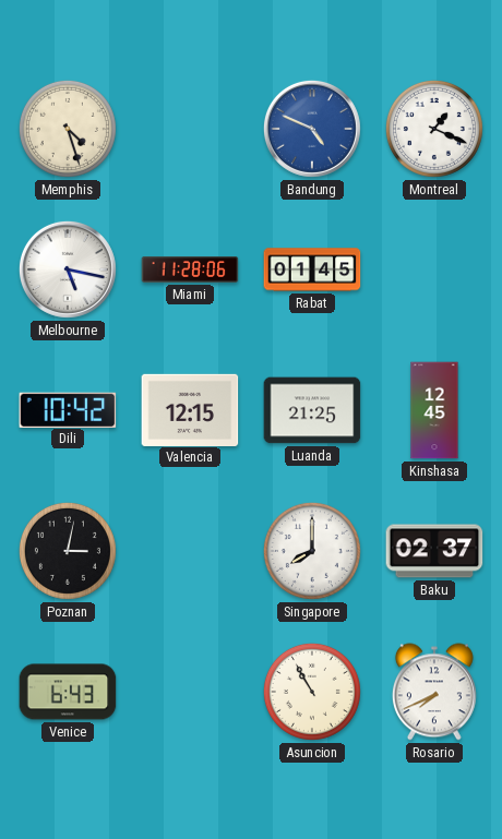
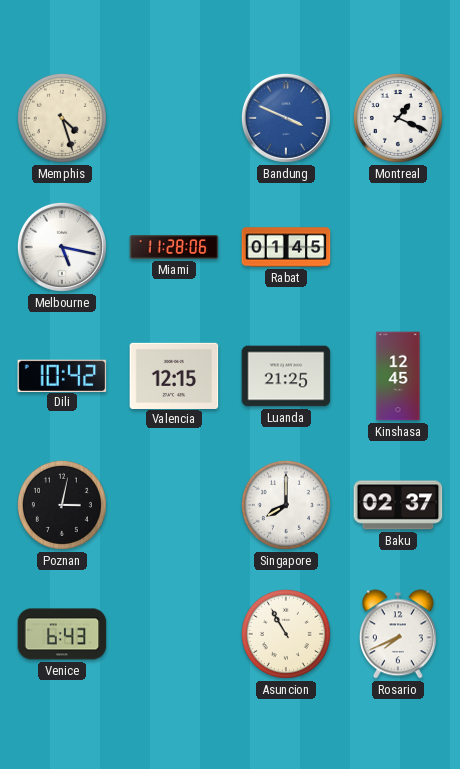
Bandung: 4:49 -> 3:49 (286, 118)
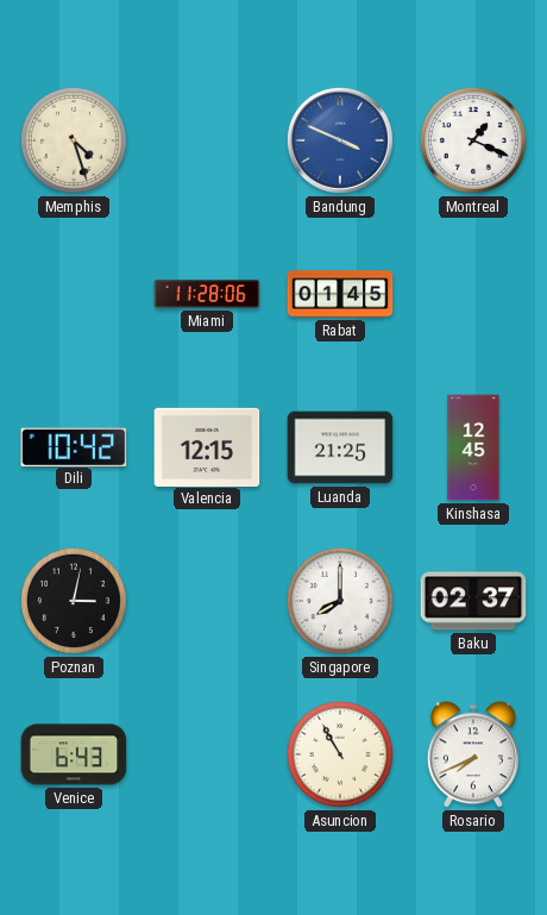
Melbourne: 5:17 -> none (62, 247)
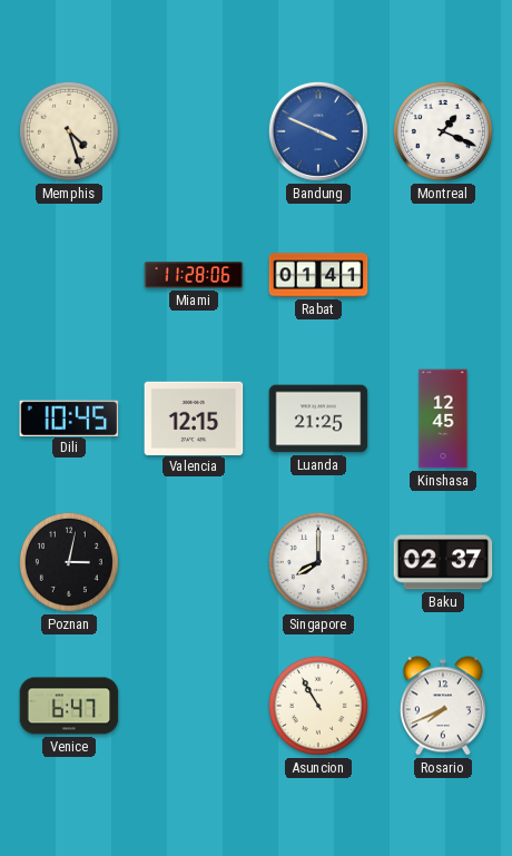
Rabat: 01:45 -> 01:41 (318, 275)
Dili: 10:42 -> 10:45 (69, 417)
Venice: 6:43 -> 6:47 (69, 706)
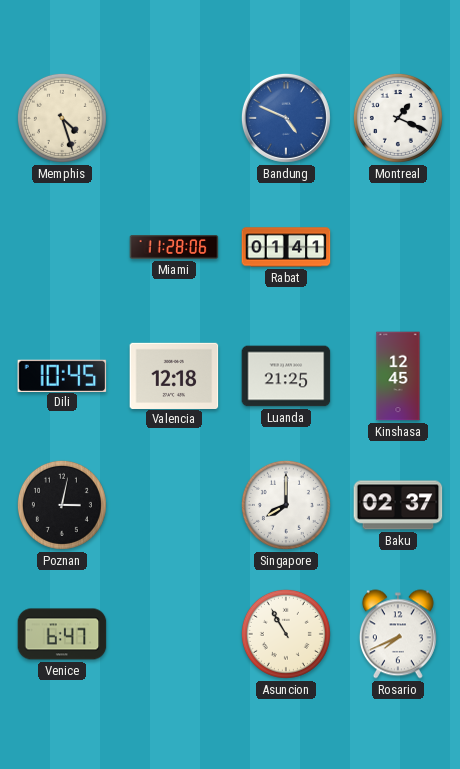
Bandung: 3:49 -> 4:49 (286, 118)
Valencia: 12:15 -> 12:18 (174, 375)
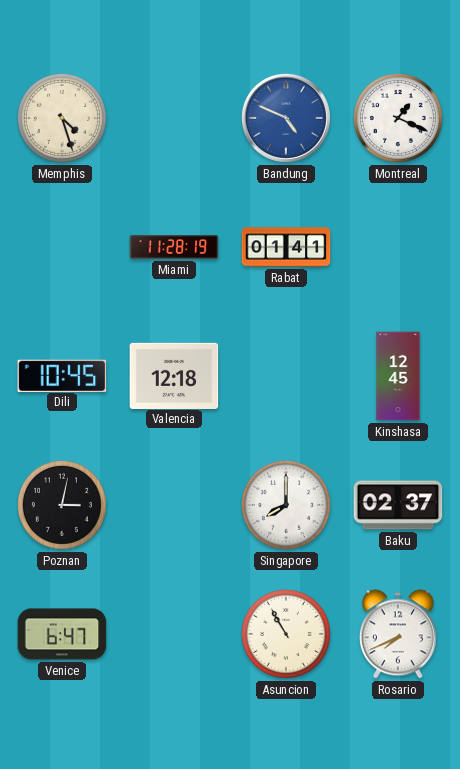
Miami: 11:28:06 -> 11:28:19 (174, 248)
Luanda: 21:25 -> none (286, 376)
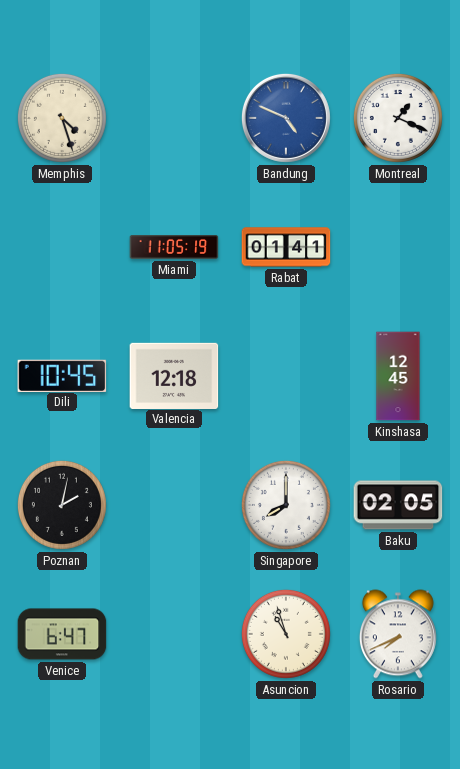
Miami: 11:28 -> 11:05 (174, 248)
Poznan: 3:02 -> 2:02 (62, 505)
Baku: 02:37 -> 02:05 (398, 505)
Asuncion: 10:55 -> 10:57 (286, 634)
